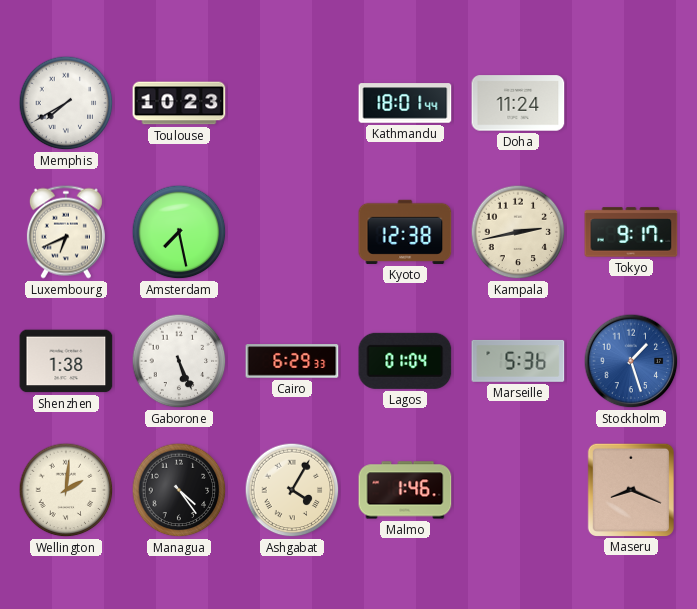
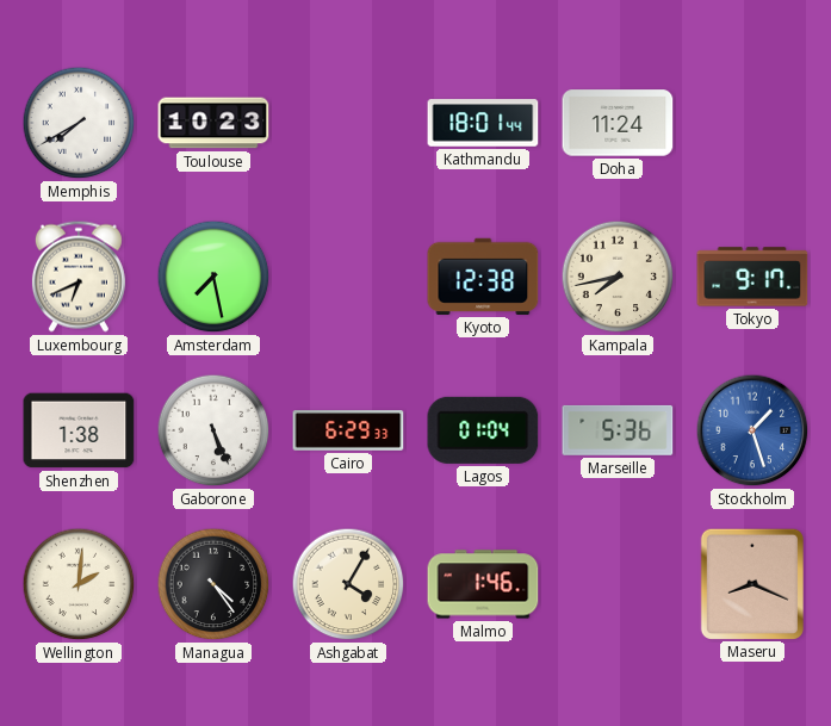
Kampala: 2:43 -> 7:43 (618, 277)
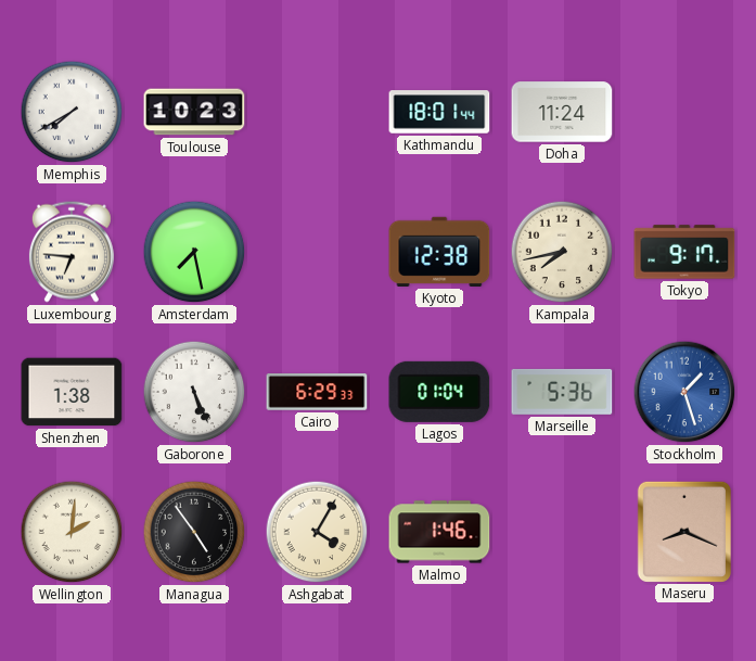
Luxembourg: 6:41 -> 6:46 (72, 252)
Managua: 4:24 -> 4:54 (194, 532)
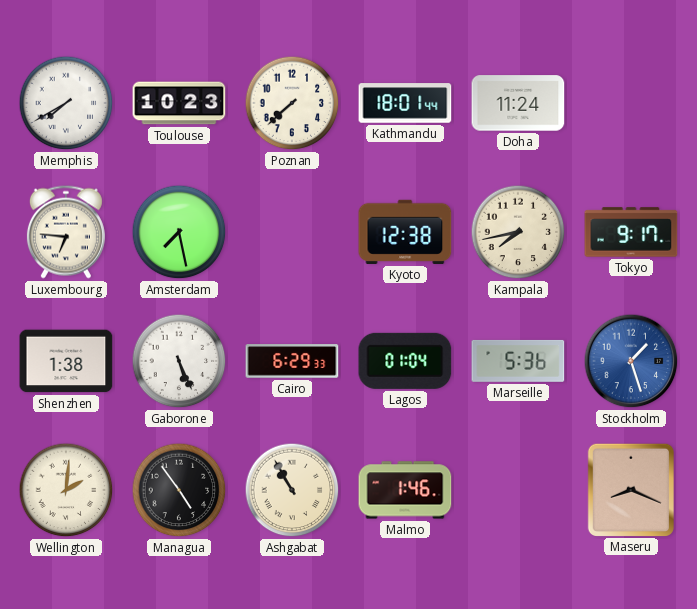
Poznan: none -> 7:38 (292, 103)
Ashgabat: 4:05 -> 10:55 (292, 490)
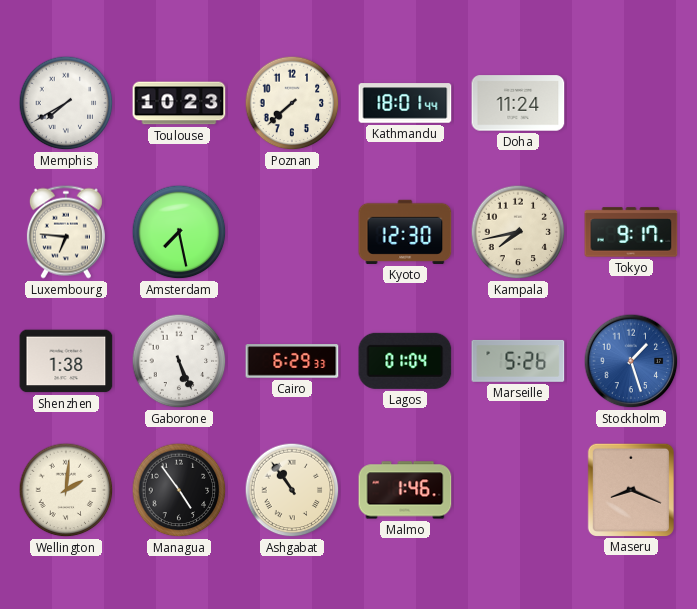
Kyoto: 12:38 -> 12:30 (405, 232)
Marseille: 5:36 -> 5:26 (518, 361)
Ashgabat: 10:55 -> 10:54 (292, 490)
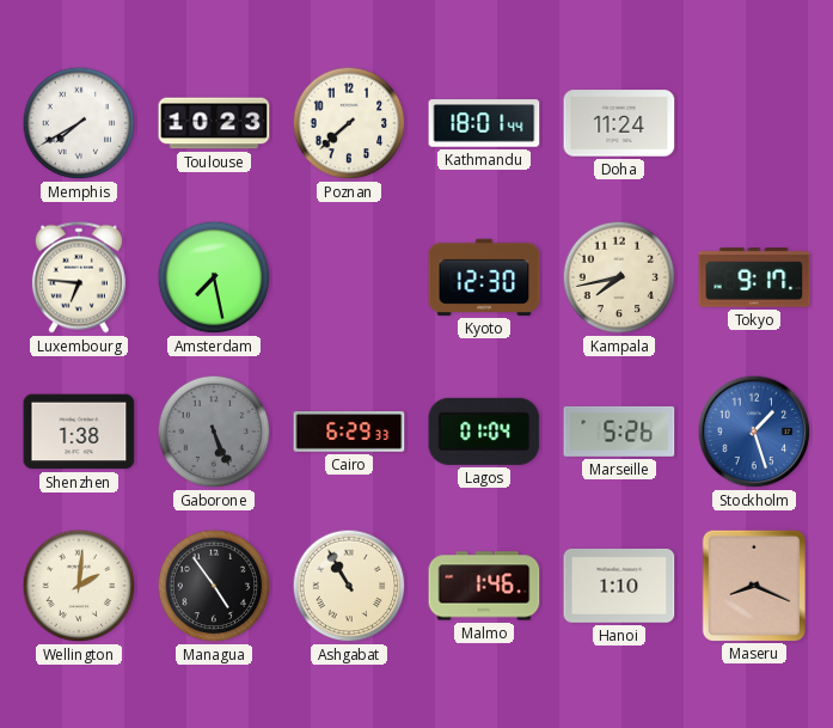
Gaborone dial: white -> grey (214, 432)
Ashgabat: 10:54 -> 10:55 (349, 586)
Hanoi: none -> 1:10 (619, 587)
